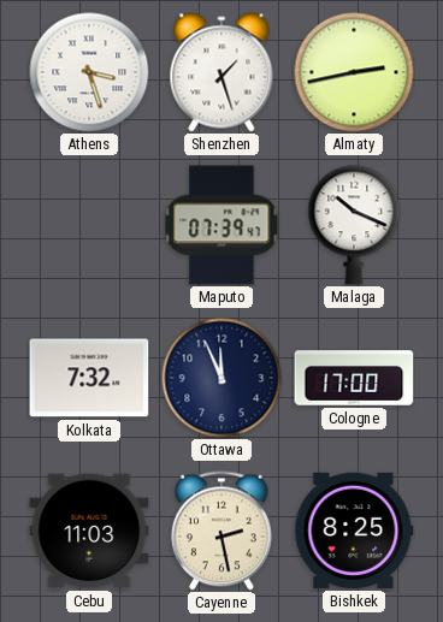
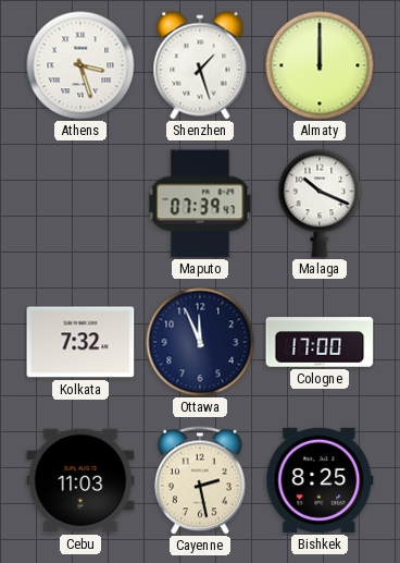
Almaty: 2:43 -> 12:00 (320, 65)
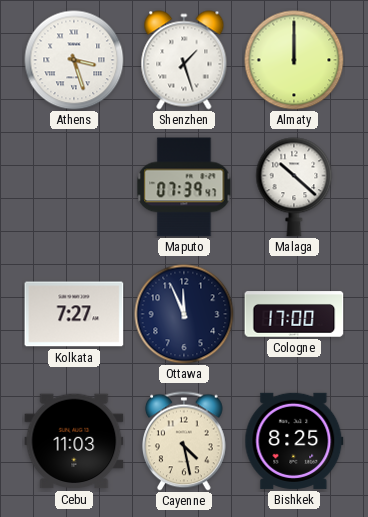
Malaga: 10:19 -> 10:22 (294, 187)
Kolkata: 7:32 -> 7:27 (74, 314)
Cayenne: 2:28 -> 4:28 (185, 441)
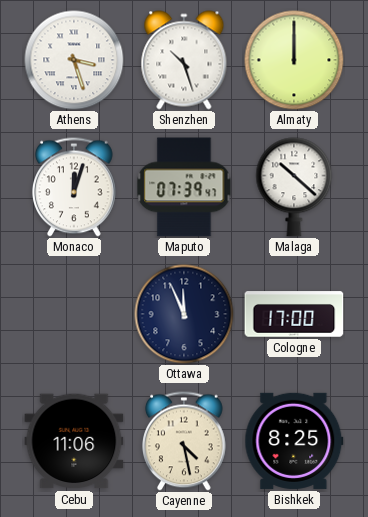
Shenzhen: 1:27 -> 10:27 (184, 60)
Monaco: none -> 12:03 (75, 187)
Kolkata: 7:27 -> none (74, 314)
Cebu: 11:03 -> 11:06 (74, 441)
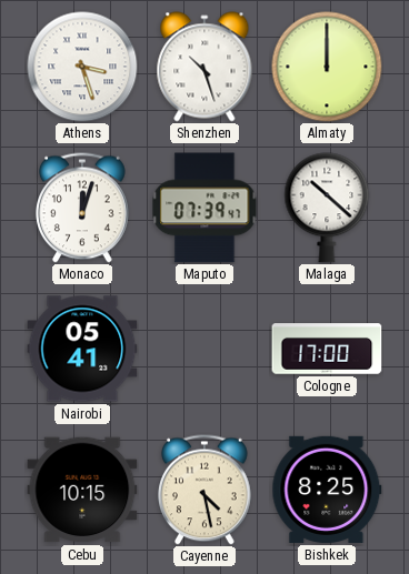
Nairobi: none -> 05:41 (82, 349)
Ottawa: 11:56 -> none (184, 314)
Cebu: 11:06 -> 10:15 (82, 490)
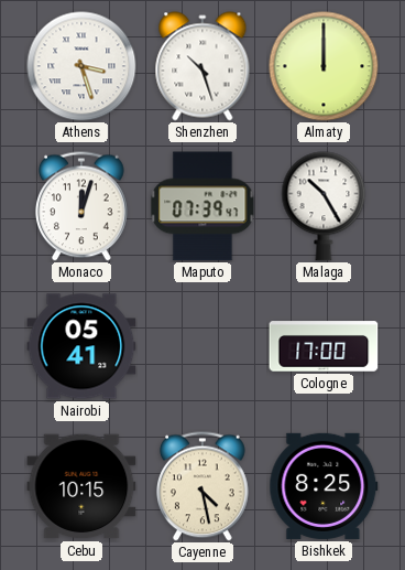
Malaga: 10:22 -> 10:25 (324, 206)
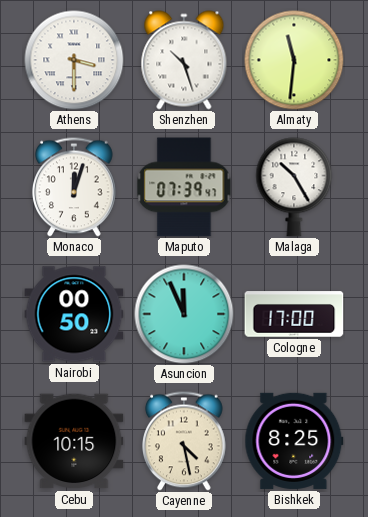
Athens: 3:27 -> 3:30 (74, 60)
Almaty: 12:00 -> 11:31 (294, 60)
Nairobi: 05:41 -> 00:50 (74, 314)
Asuncion: none -> 11:56 (184, 314)
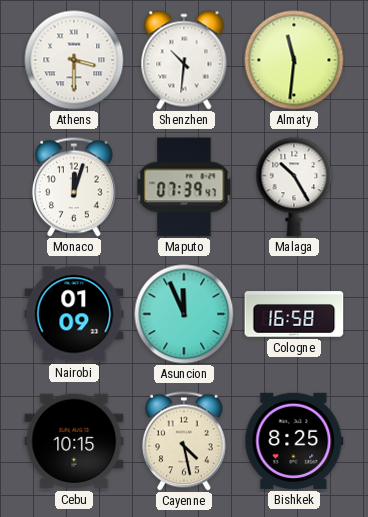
Shenzhen: 10:27 -> 10:31 (184, 60)
Nairobi: 00:50 -> 01:09 (74, 314)
Cologne: 17:00 -> 16:58 (294, 314)
